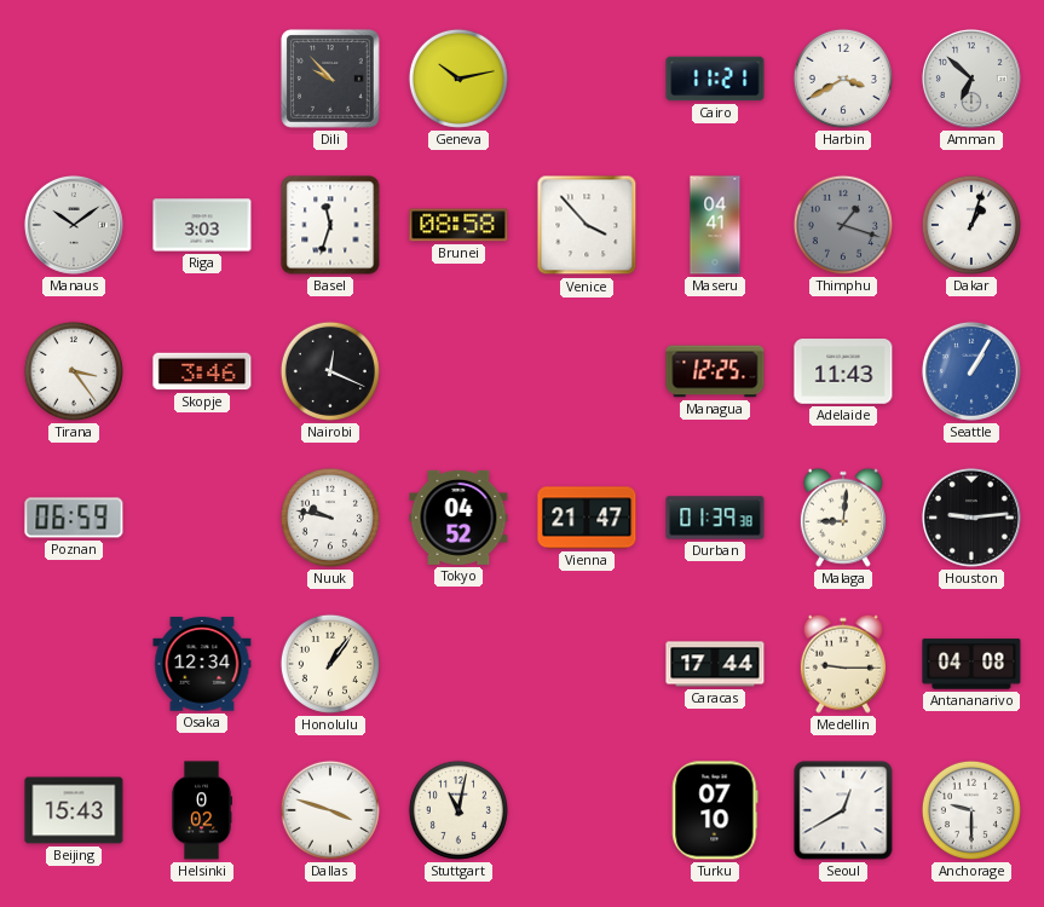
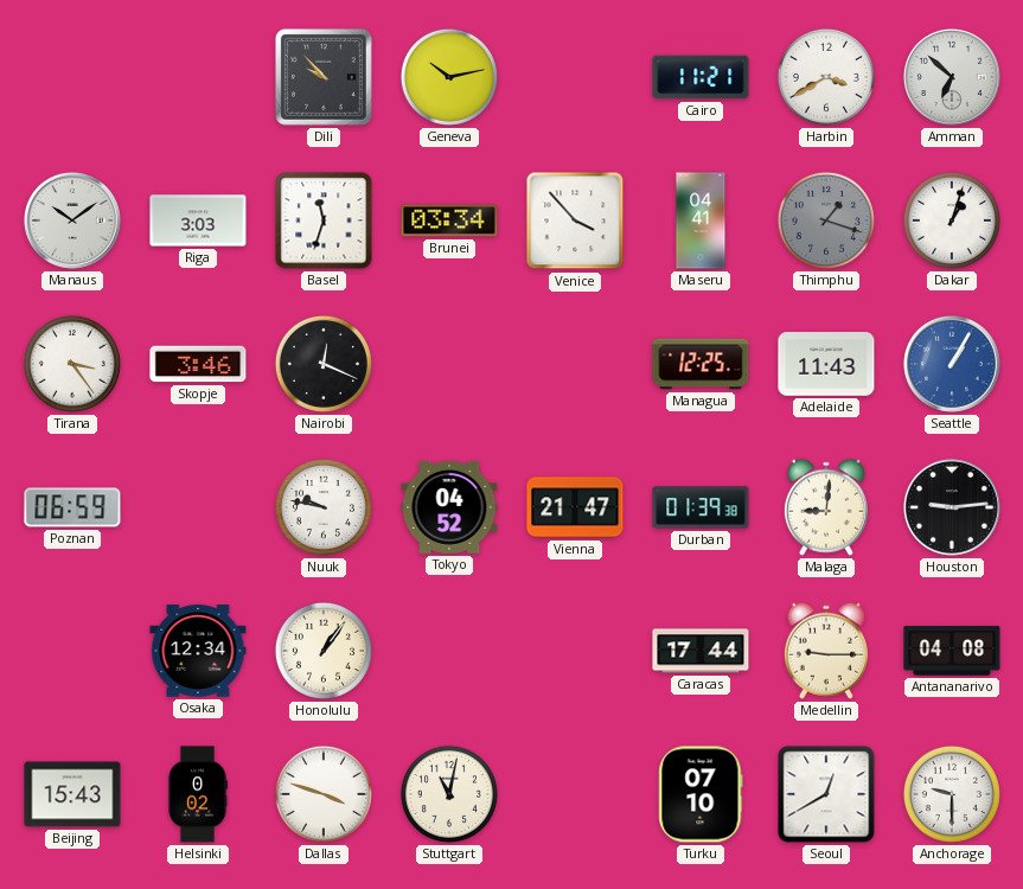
Brunei: 08:58 -> 03:34 (449, 220)
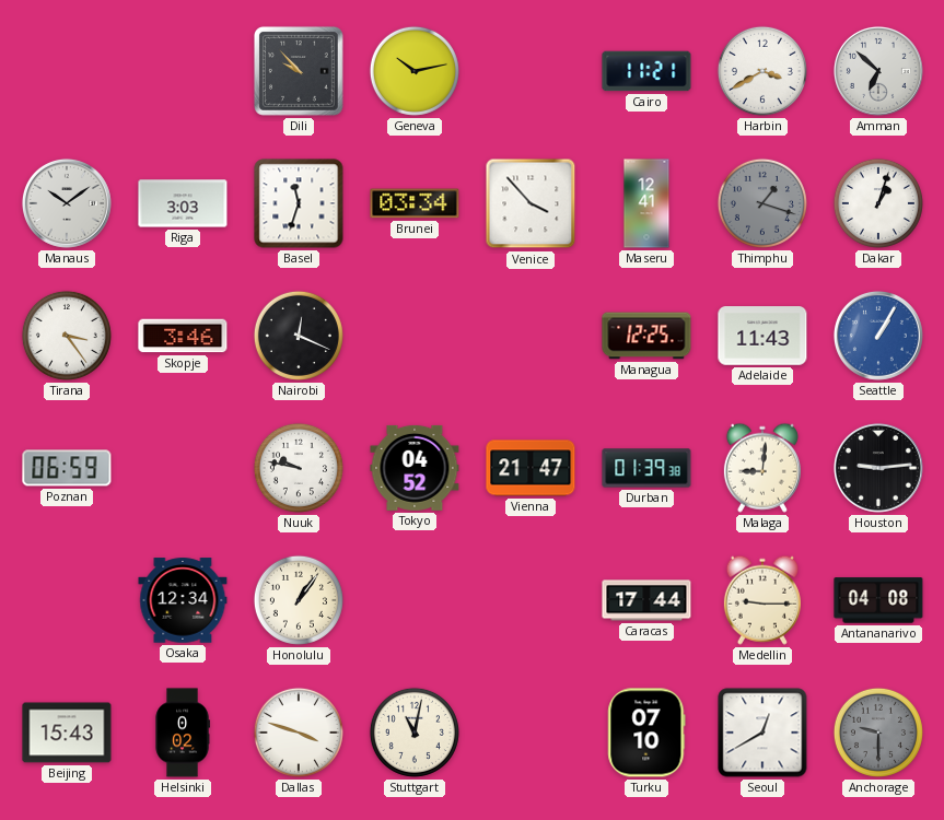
Maseru: 04:41 -> 12:41 (646, 203)
Anchorage dial: white -> grey (878, 733)
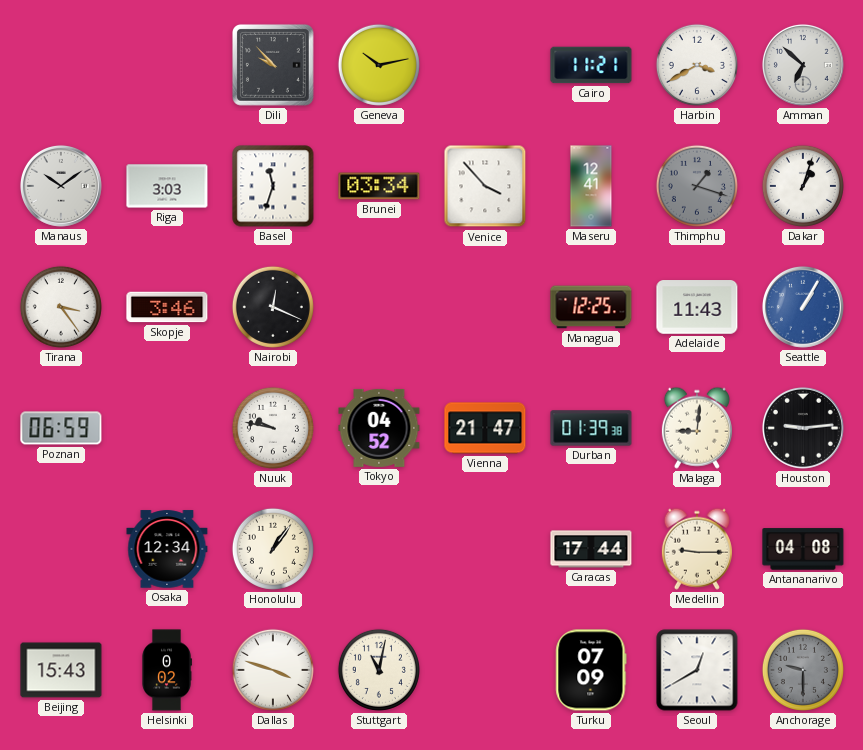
Turku: 07:10 -> 07:09 (591, 670)
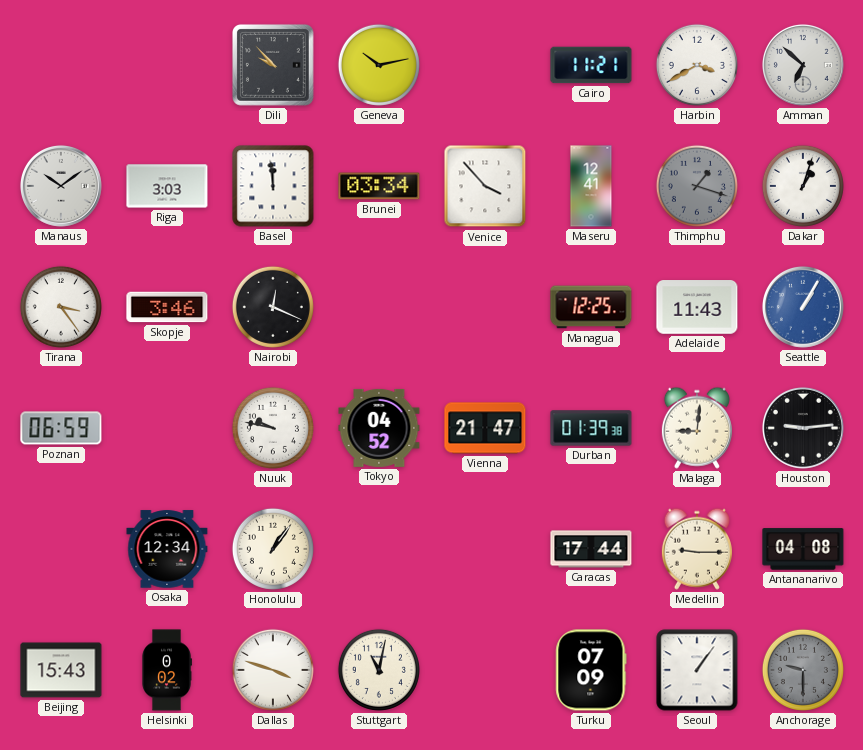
Basel: 11:33 -> 11:59 (273, 186)
Seoul: 12:40 -> 1:06 (697, 670)
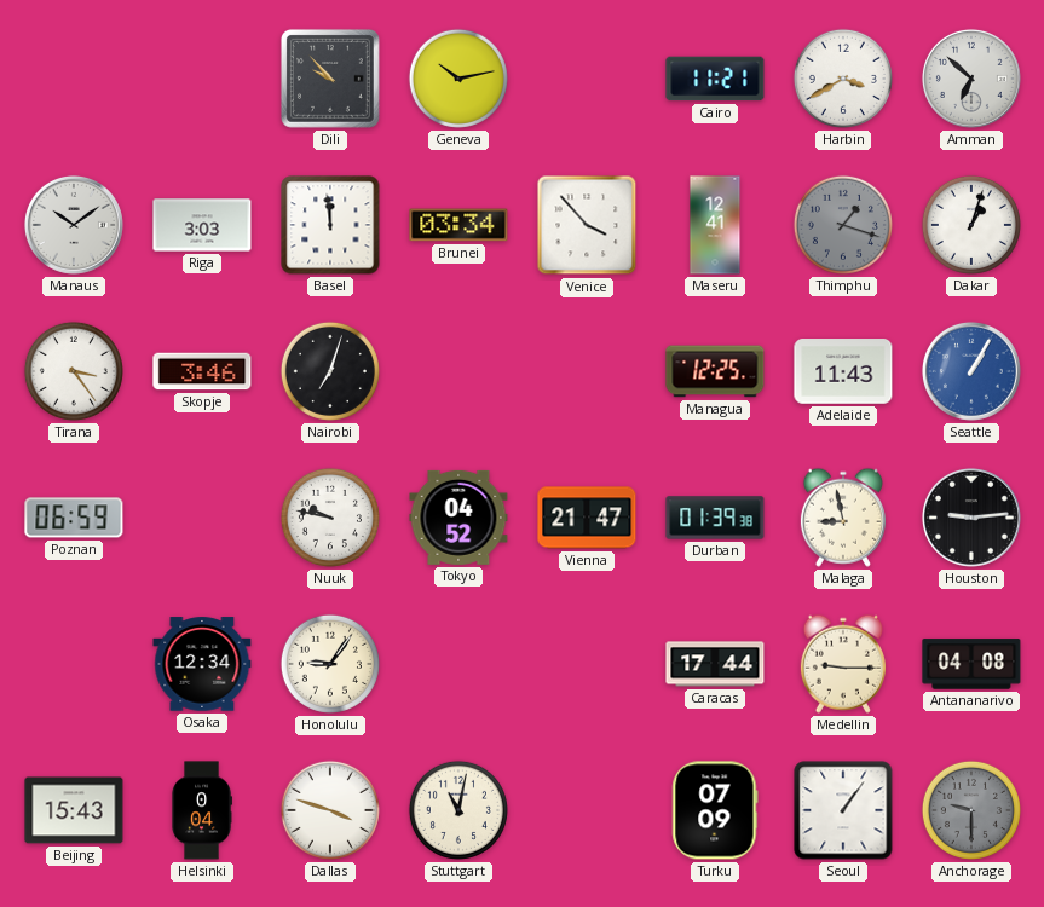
Nairobi: 12:19 -> 7:03 (330, 371)
Malaga: 9:01 -> 8:58 (843, 518)
Honolulu: 1:06 -> 9:06 (330, 664)
Helsinki: 0:02 -> 0:04 (202, 810)
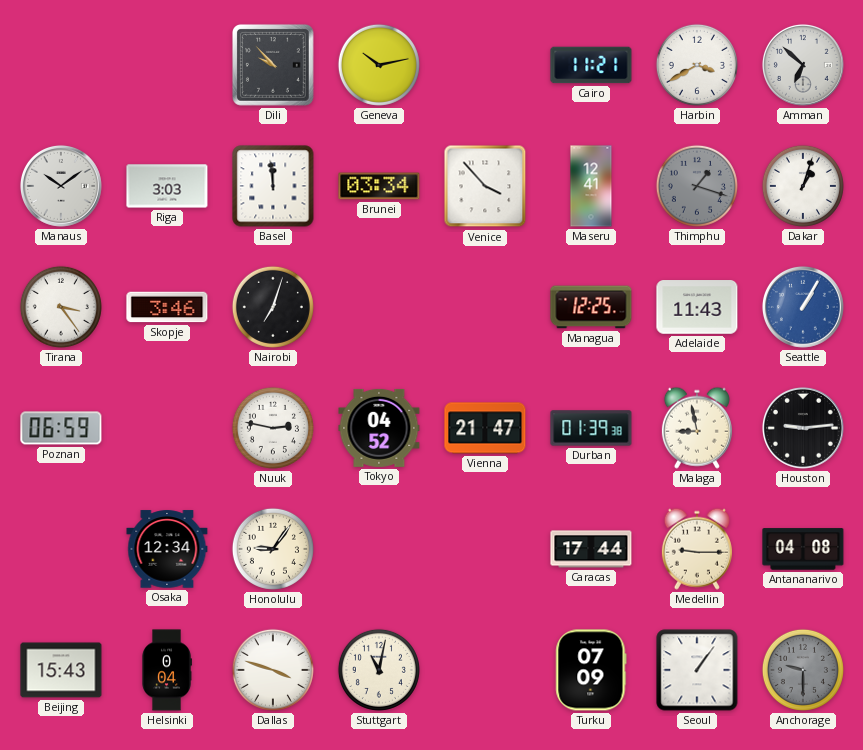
Nuuk: 9:47 -> 2:47 (273, 428)
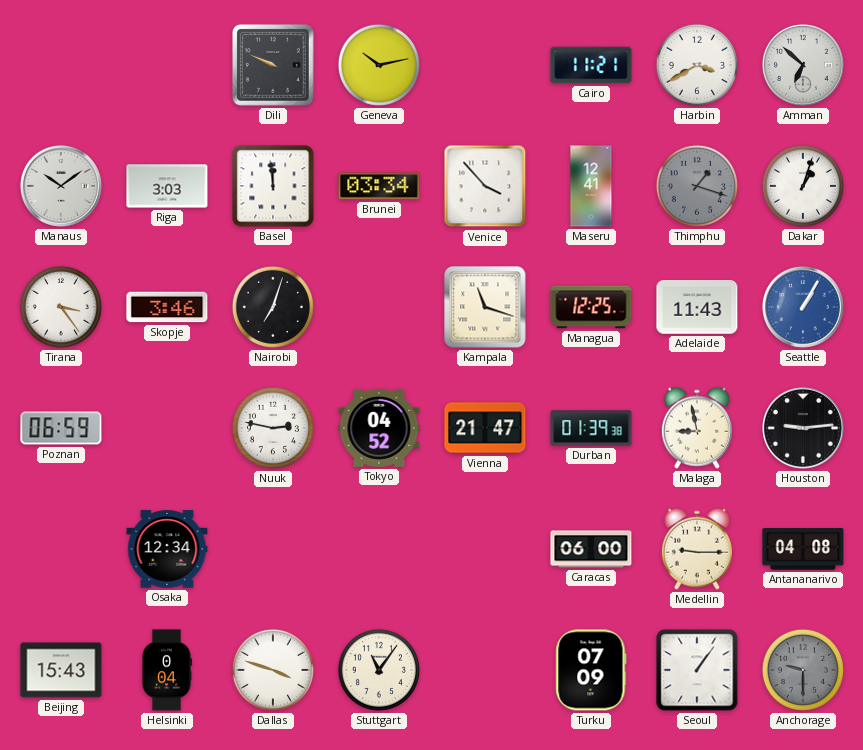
Dili: 9:53 -> 9:49 (274, 65)
Kampala: none -> 11:18 (485, 307)
Honolulu: 9:06 -> none (273, 549)
Caracas: 17:44 -> 06:00 (591, 549)
Stuttgart: 11:02 -> 11:06 (379, 670)
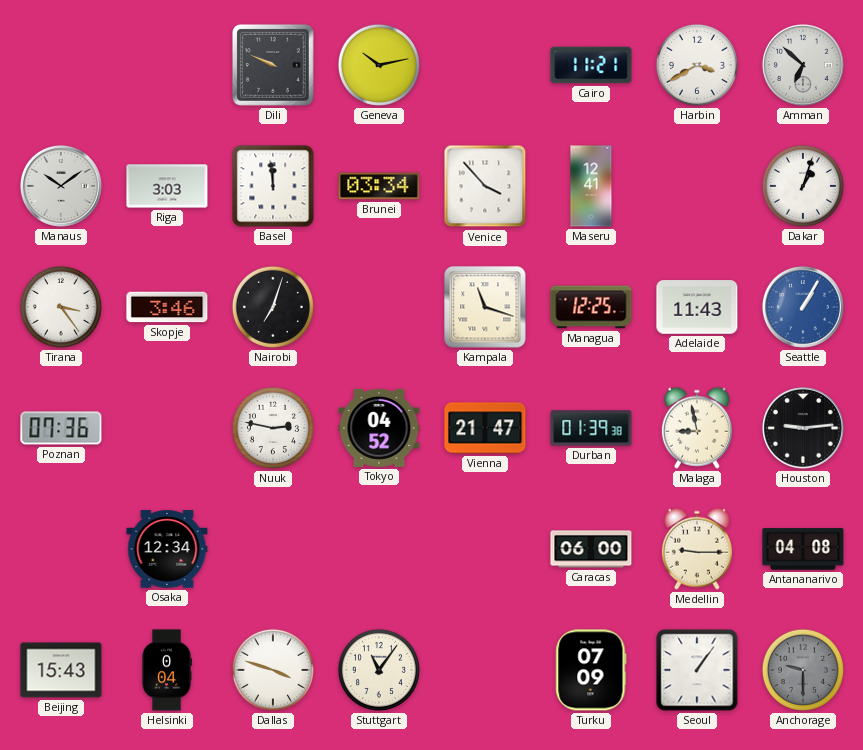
Thimphu: 1:18 -> none (697, 186)
Poznan: 06:59 -> 07:36 (61, 428)
